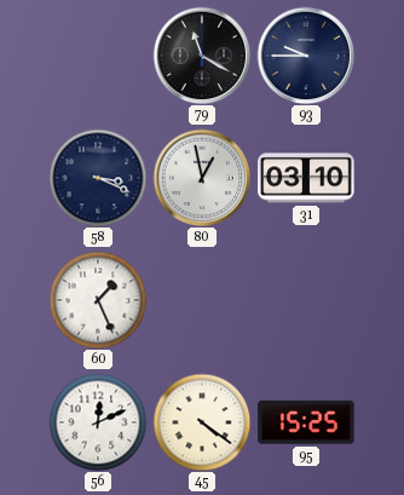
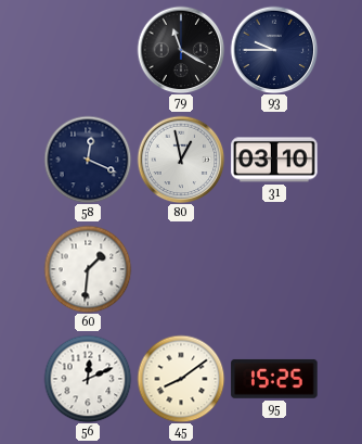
58: 3:19 -> 12:19 (88, 160)
60: 1:26 -> 1:31 (88, 269)
45: 4:21 -> 8:09 (181, 379)
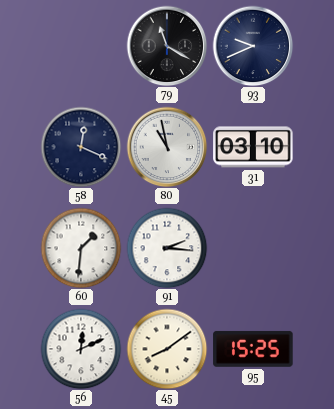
93: 9:45 -> 9:41 (253, 46)
80: 12:58 -> 10:58 (167, 147)
91: none -> 2:16 (167, 248)
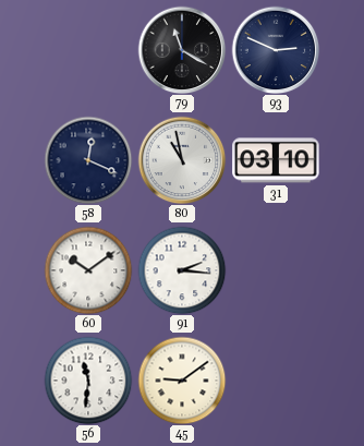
93: 9:41 -> 2:49 (276, 50)
60: 1:31 -> 10:09 (88, 270)
56: 12:11 -> 11:31 (88, 381)
45: 8:09 -> 9:09 (182, 381)
95: 15:25 -> none (253, 349)
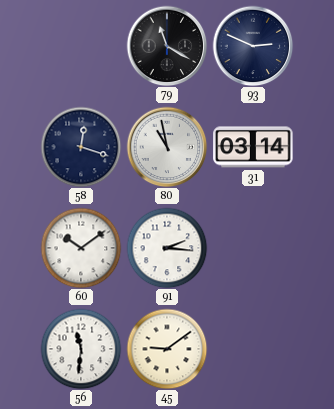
58: 12:19 -> 12:18 (81, 147)
31: 03:10 -> 03:14 (253, 147)
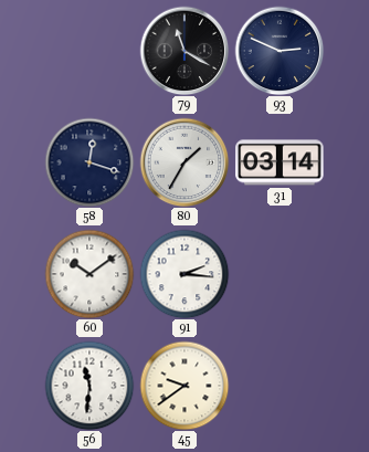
80: 10:58 -> 1:35 (184, 162)
45: 9:09 -> 9:39 (184, 386)
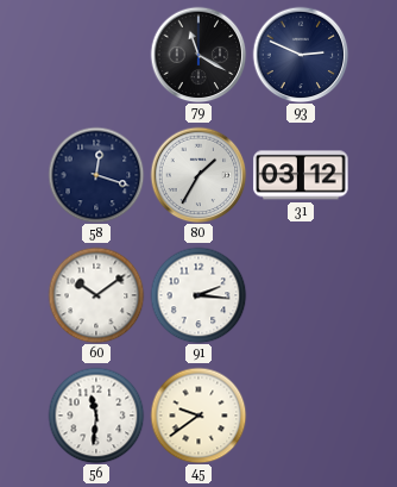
31: 03:14 -> 03:12 (301, 175)
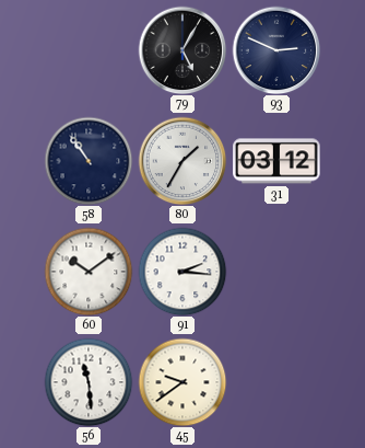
79: 11:20 -> 5:05 (182, 50)
58: 12:18 -> 10:54 (89, 161)
56: 11:31 -> 11:29 (89, 382)
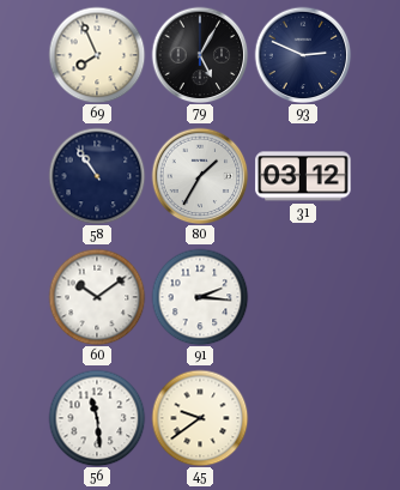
69: none -> 7:56 (97, 55)
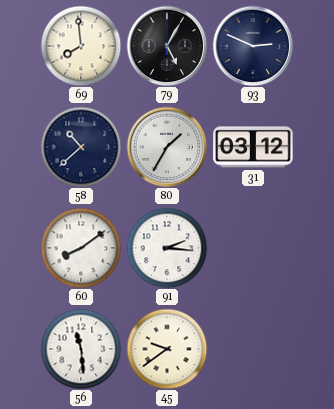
69: 7:56 -> 7:59 (81, 46)
58: 10:54 -> 10:38 (81, 147)
60: 10:09 -> 8:09 (81, 248)
